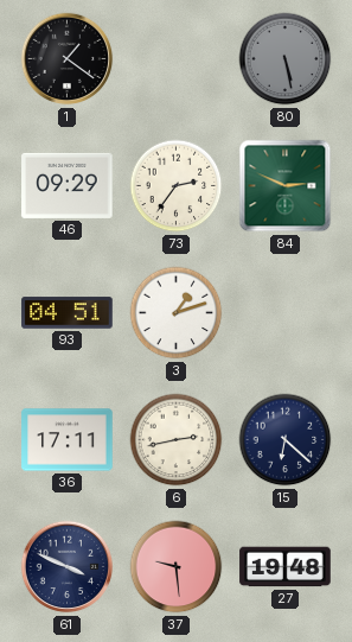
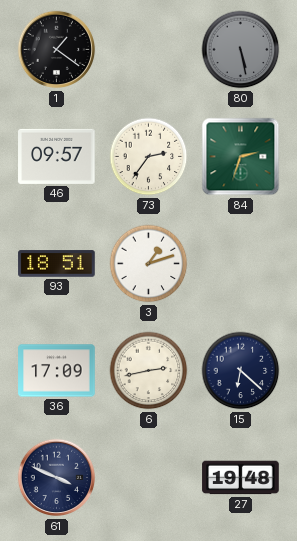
46: 09:29 -> 09:57 (57, 156)
84: 2:49 -> 2:33 (241, 157)
93: 04:51 -> 18:51 (57, 264)
36: 17:11 -> 17:09 (57, 371)
37: 9:29 -> none (177, 567)
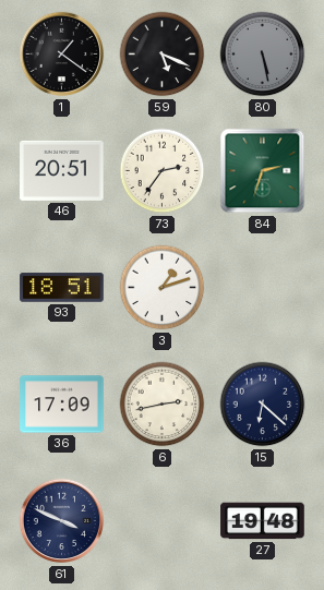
59: none -> 5:19 (163, 55)
46: 09:57 -> 20:51 (62, 170)
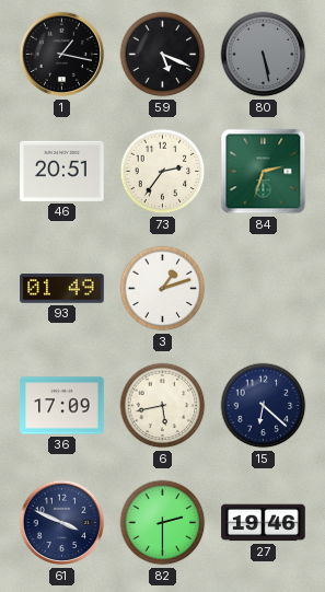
1: 1:21 -> 1:17 (62, 55)
93: 18:51 -> 01:49 (62, 289)
6: 2:43 -> 5:43 (163, 406)
82: none -> 2:30 (163, 523)
27: 19:48 -> 19:46 (264, 523)
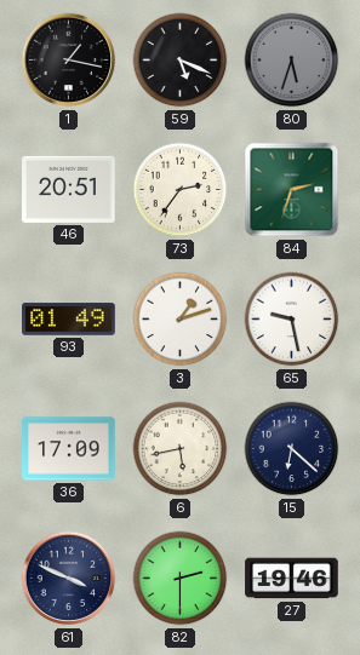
80: 5:28 -> 5:33 (292, 61)
65: none -> 9:28 (292, 320)
